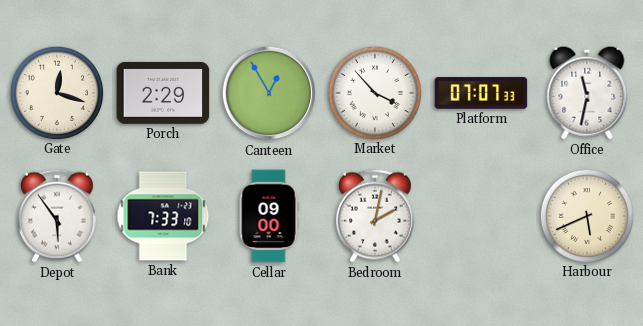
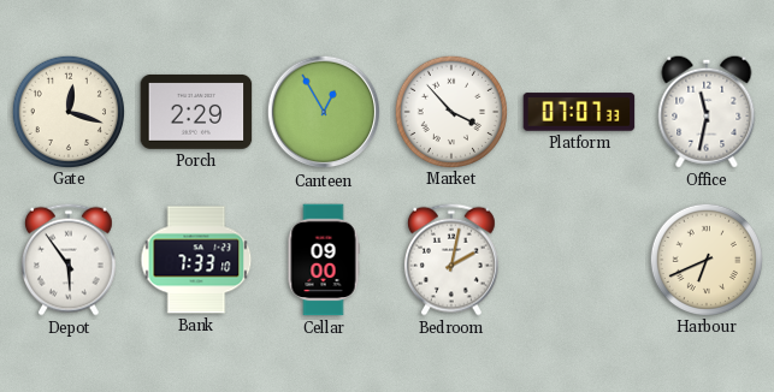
Harbour: 5:41 -> 6:41 (705, 259)
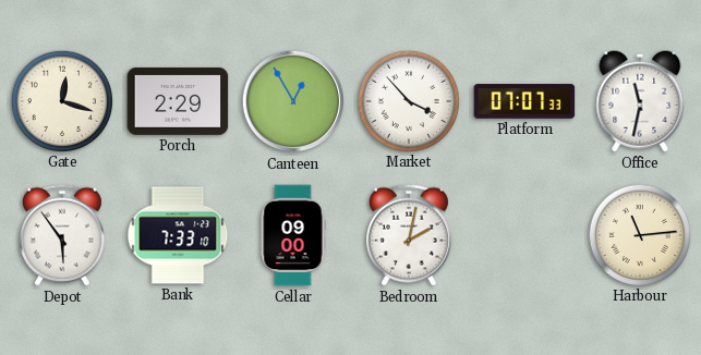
Harbour: 6:41 -> 11:14 (639, 234)
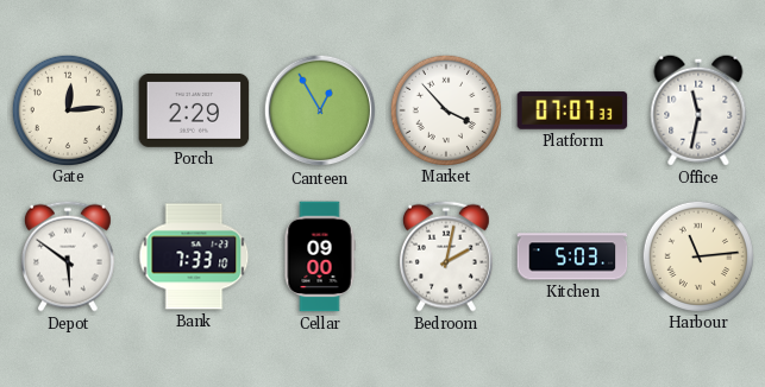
Gate: 12:18 -> 12:14 (67, 109)
Depot: 5:54 -> 5:51 (68, 256)
Kitchen: none -> 5:03 (572, 256)
